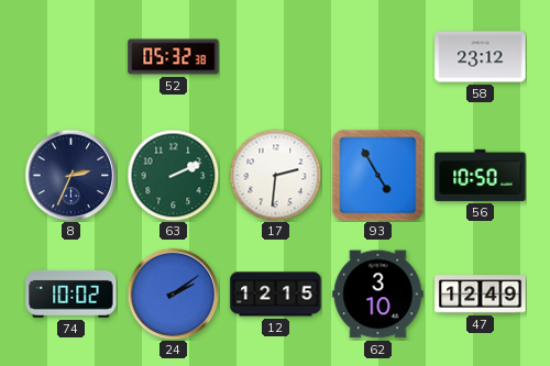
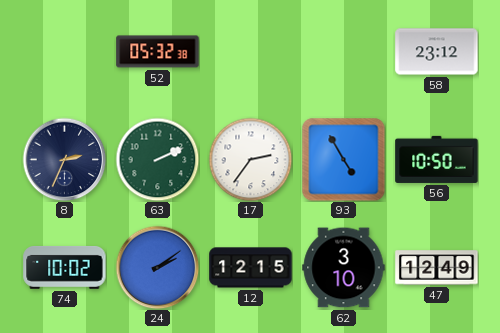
17: 2:31 -> 2:36 (250, 159)
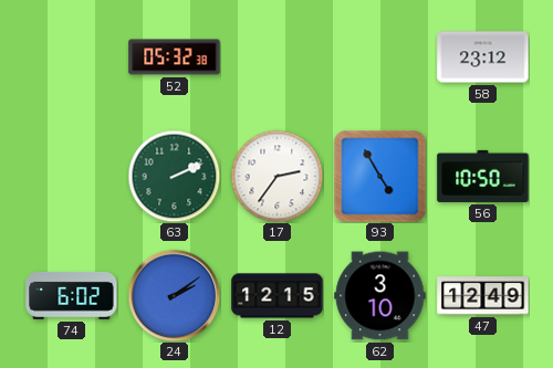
8: 2:34 -> none (64, 159)
74: 10:02 -> 6:02 (72, 295)
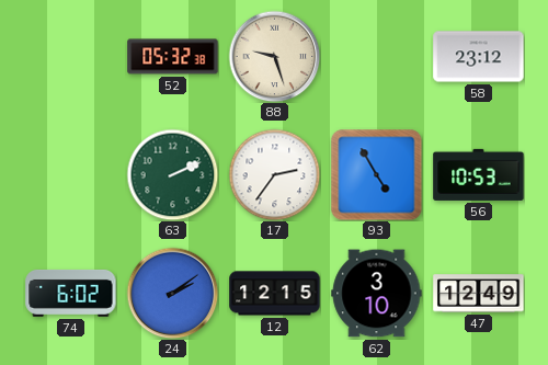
88: none -> 9:27 (274, 56)
56: 10:50 -> 10:53 (479, 174)
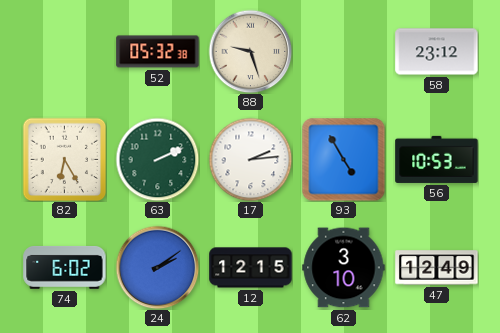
82: none -> 6:25 (64, 159)
17: 2:36 -> 2:14 (250, 159)
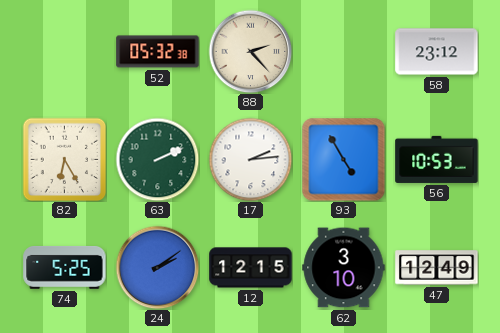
88: 9:27 -> 2:23 (250, 51)
74: 6:02 -> 5:25 (65, 267)
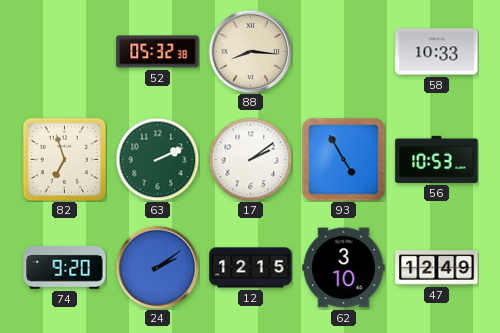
88: 2:23 -> 8:16 (250, 51)
58: 23:12 -> 10:33 (437, 52)
82: 6:25 -> 6:57 (64, 159)
17: 2:14 -> 2:09 (250, 159)
74: 5:25 -> 9:20 (65, 267)
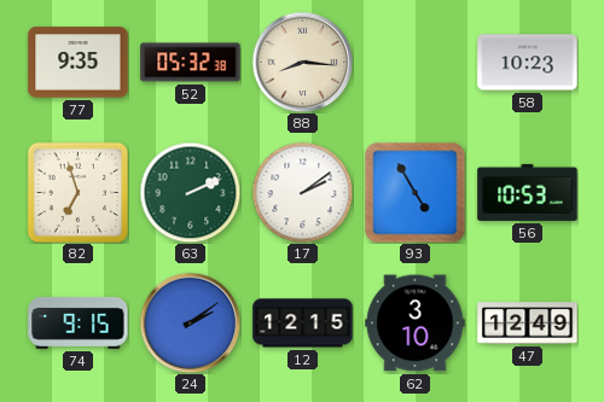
77: none -> 9:35 (79, 63)
58: 10:33 -> 10:23 (528, 63)
74: 9:20 -> 9:15 (79, 322)
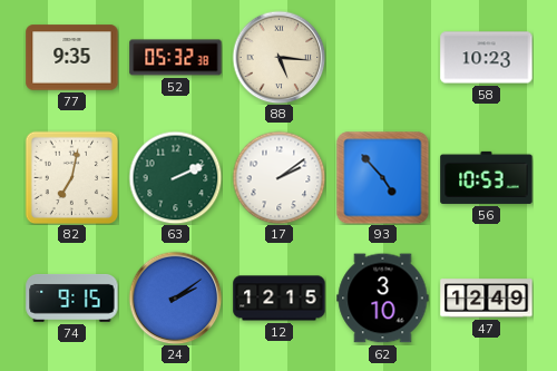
88: 8:16 -> 5:16 (278, 57)
82: 6:57 -> 7:02 (71, 177)
93: 4:55 -> 4:53 (382, 177)
